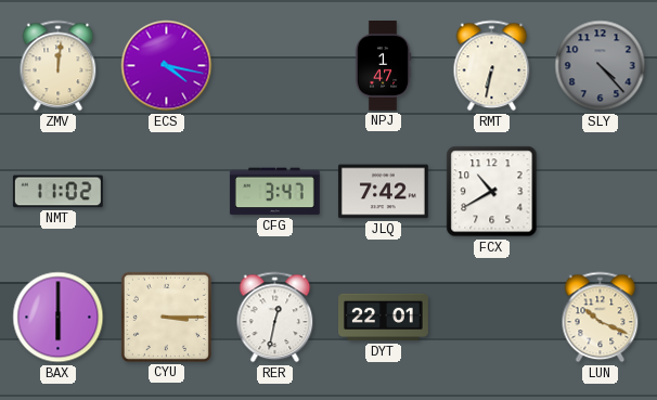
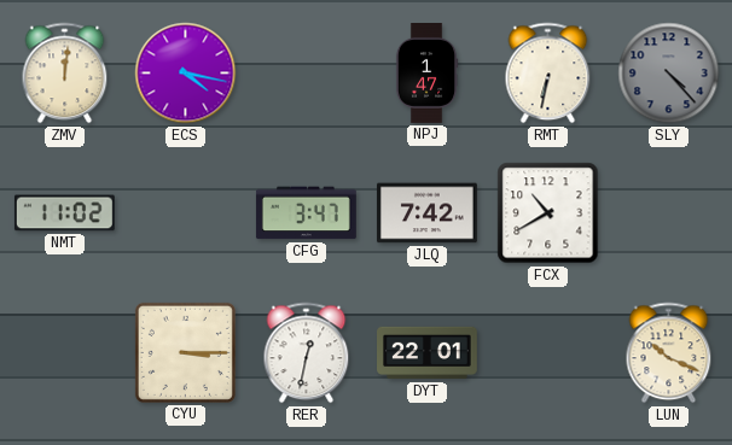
BAX: 6:00 -> none (59, 318)
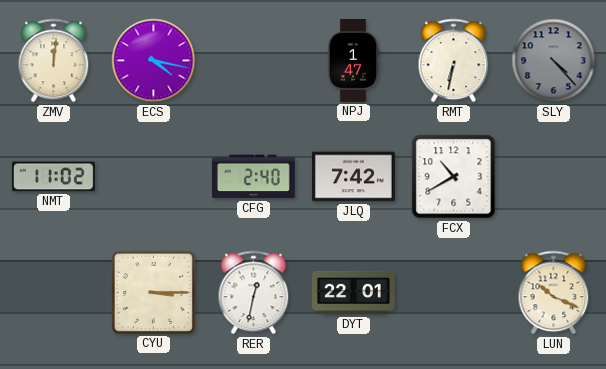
CFG: 3:47 -> 2:40 (253, 177)
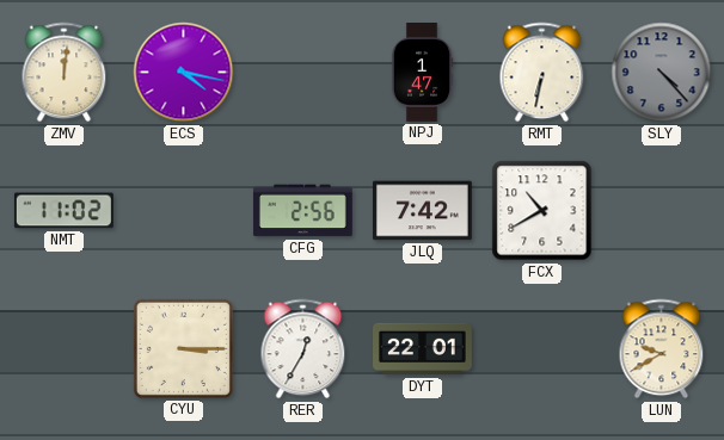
CFG: 2:40 -> 2:56 (302, 211)
RER: 12:32 -> 12:35 (303, 349)
LUN: 10:19 -> 9:40 (662, 349)
